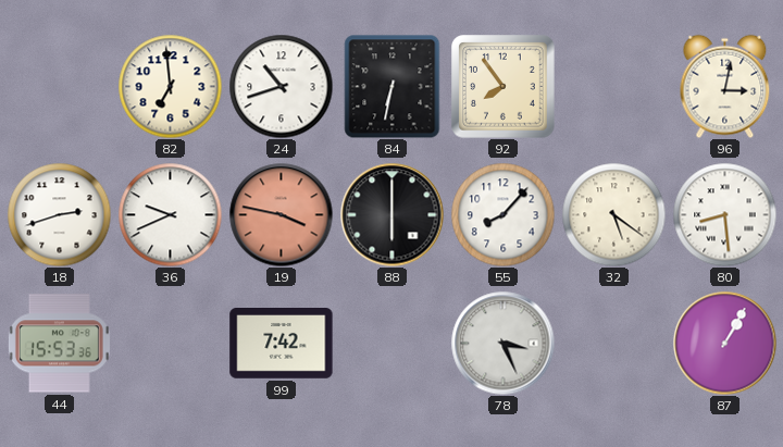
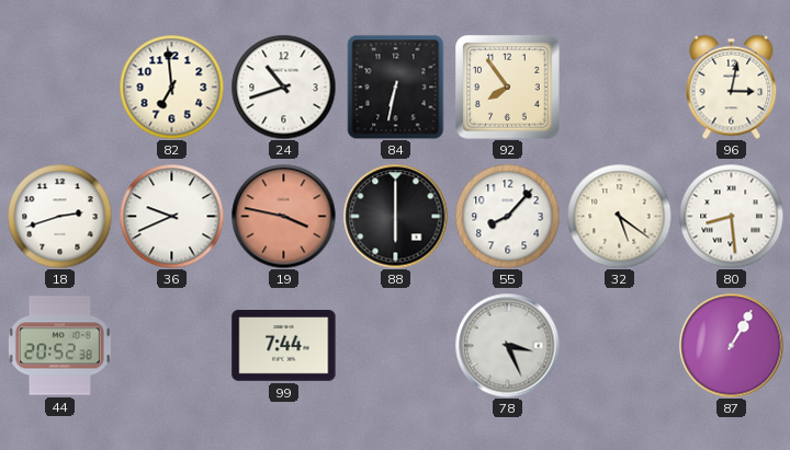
44: 15:53 -> 20:52 (59, 346)
99: 7:42 -> 7:44 (284, 346)
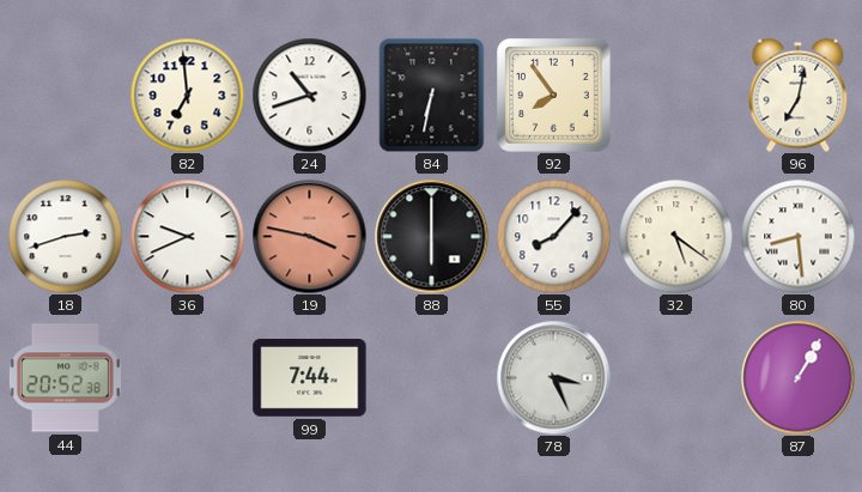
96: 3:02 -> 7:02 (799, 95)
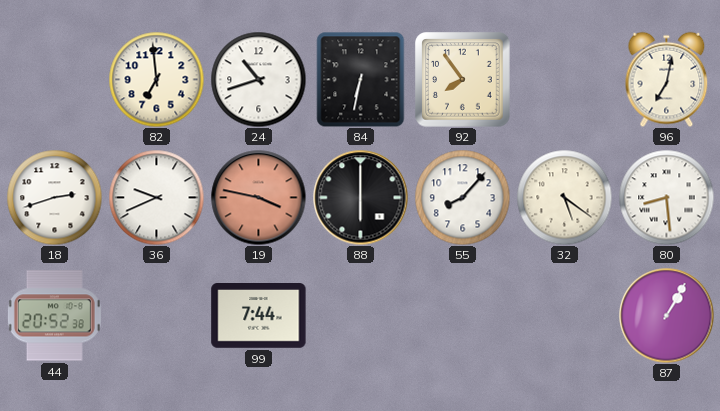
78: 3:26 -> none (553, 377)
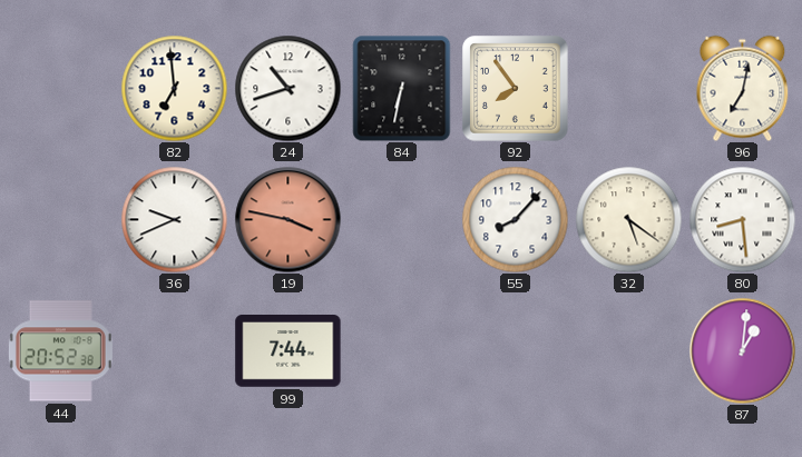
18: 2:42 -> none (54, 197)
88: 6:00 -> none (360, 197)
87: 1:05 -> 1:01 (742, 350)
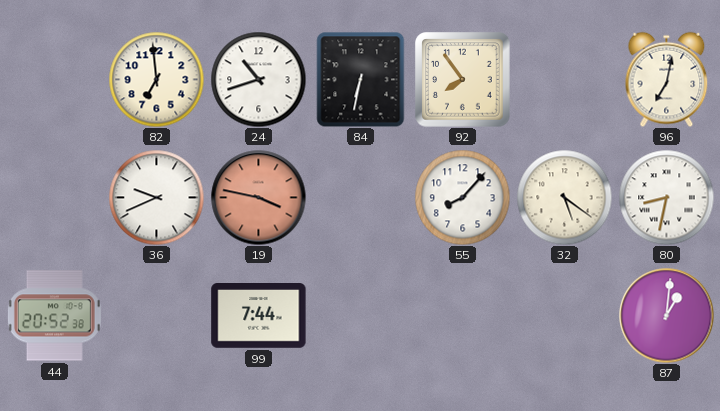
80: 8:29 -> 8:32 (666, 197)
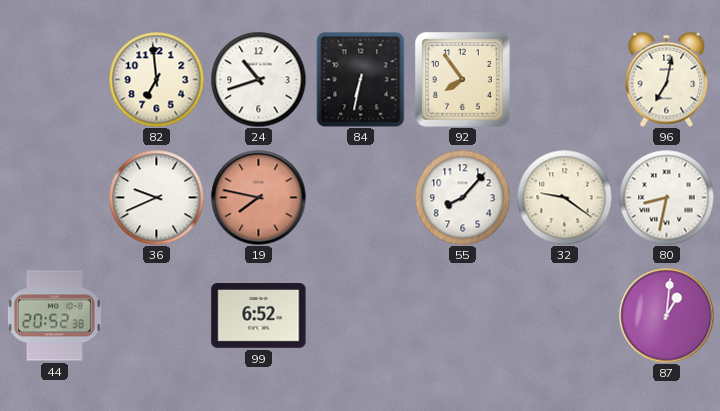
19: 3:47 -> 7:47 (258, 197)
32: 5:21 -> 9:21 (564, 197)
99: 7:44 -> 6:52 (259, 316)
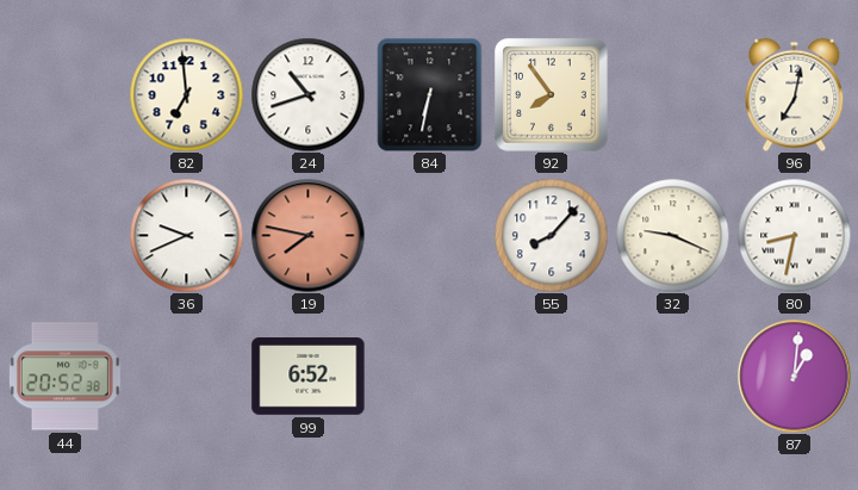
32: 9:21 -> 9:19 (672, 235)
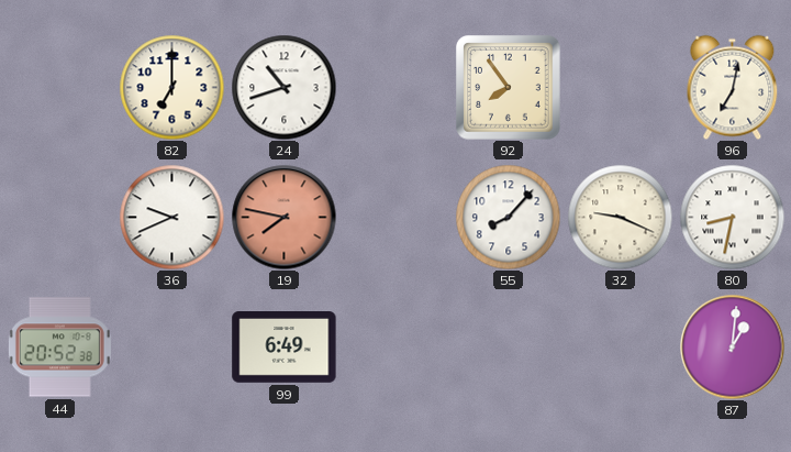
82: 6:59 -> 7:00 (171, 87)
84: 6:32 -> none (430, 94)
99: 6:52 -> 6:49 (285, 348)
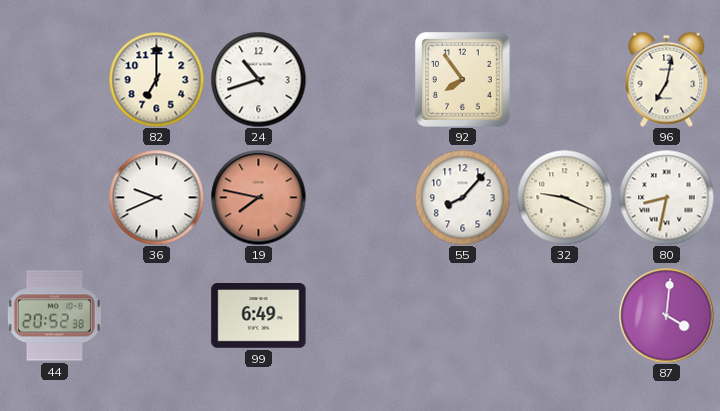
87: 1:01 -> 4:01 (666, 315)
